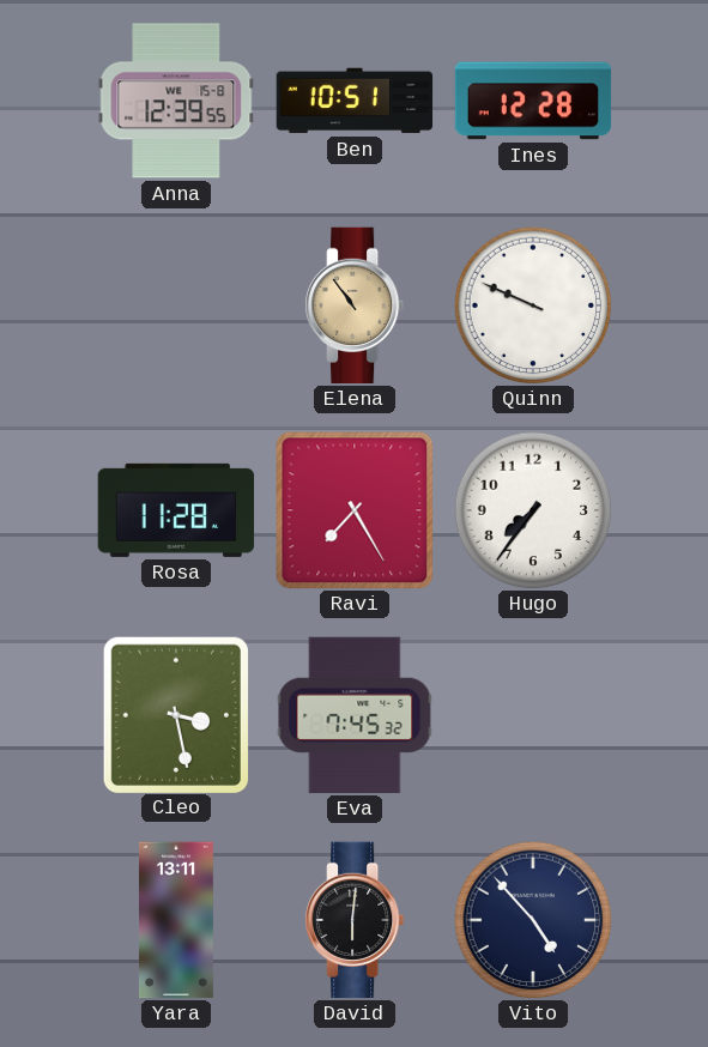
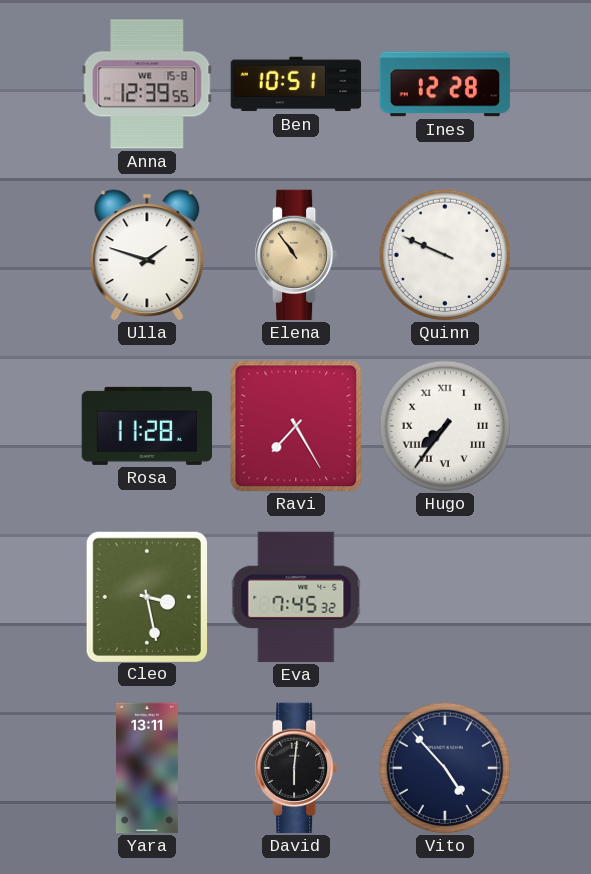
Ulla: none -> 1:48 (147, 255)
Hugo numerals: Arabic -> Roman (445, 426)
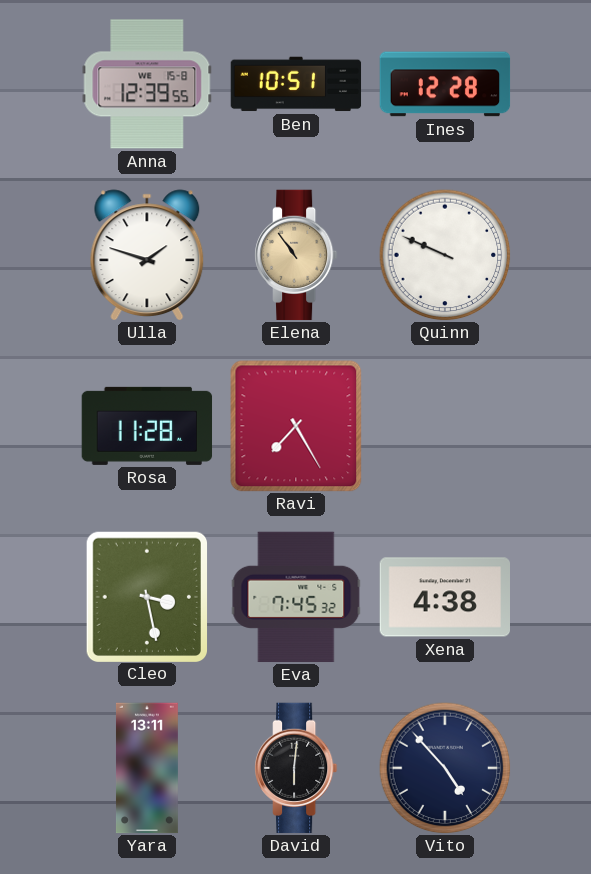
Hugo: 7:36 -> none (445, 426)
Xena: none -> 4:38 (445, 597)
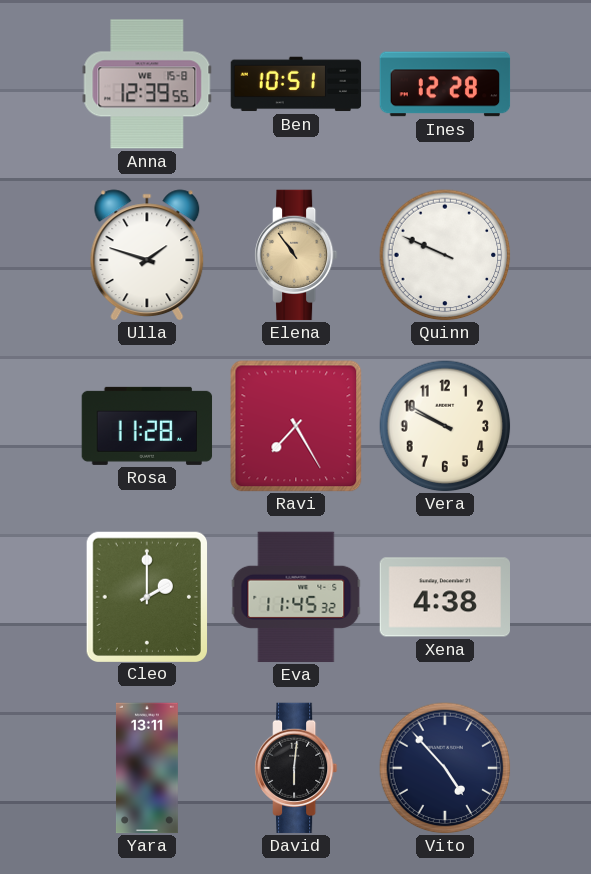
Vera: none -> 9:50 (445, 426)
Cleo: 3:28 -> 2:00 (146, 596)
Eva: 7:45 -> 11:45 (296, 597)
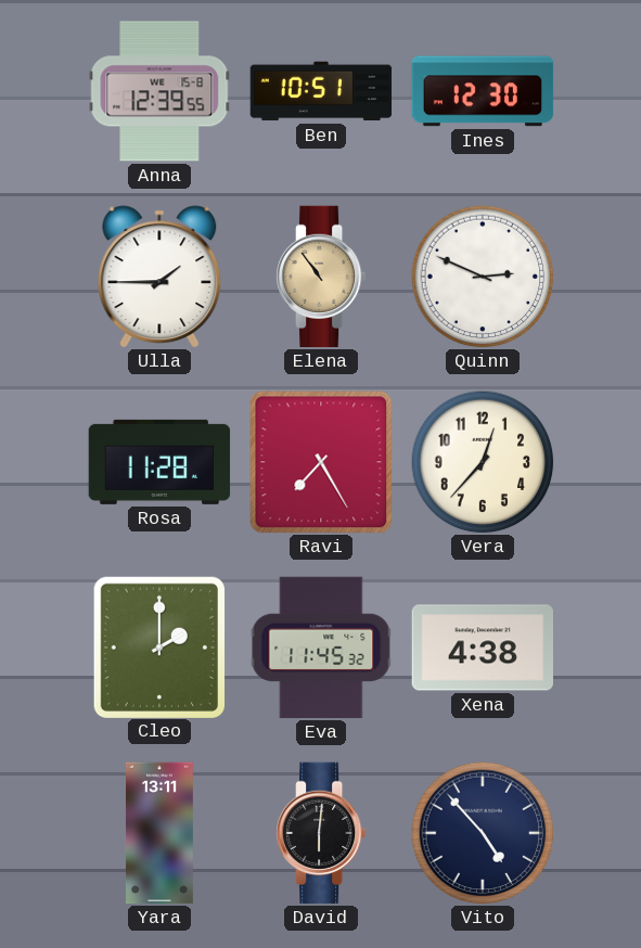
Ines: 12:28 -> 12:30 (483, 91)
Ulla: 1:48 -> 1:45 (159, 277)
Quinn: 9:49 -> 2:49 (483, 277)
Vera: 9:50 -> 12:37 (483, 462)
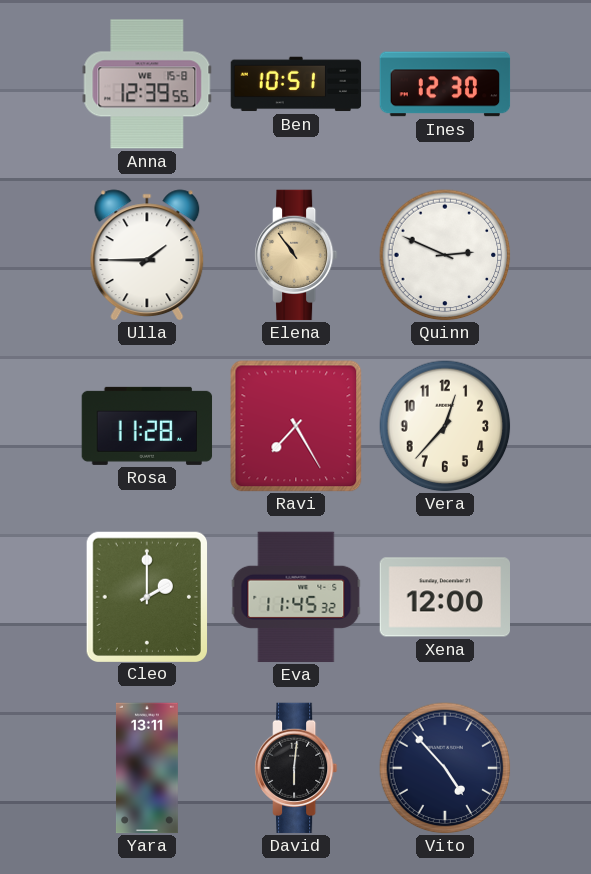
Xena: 4:38 -> 12:00 (445, 597)
